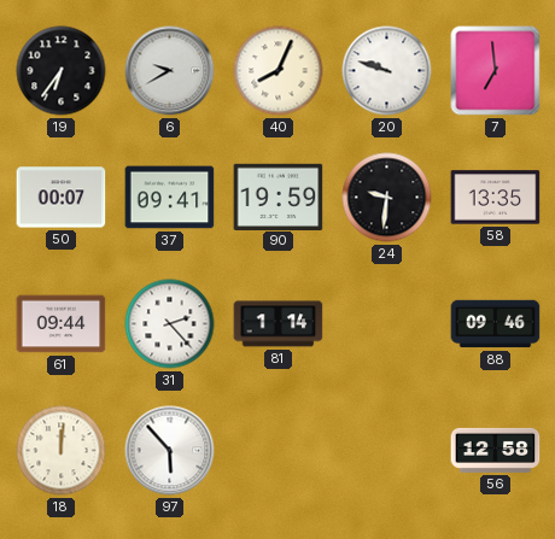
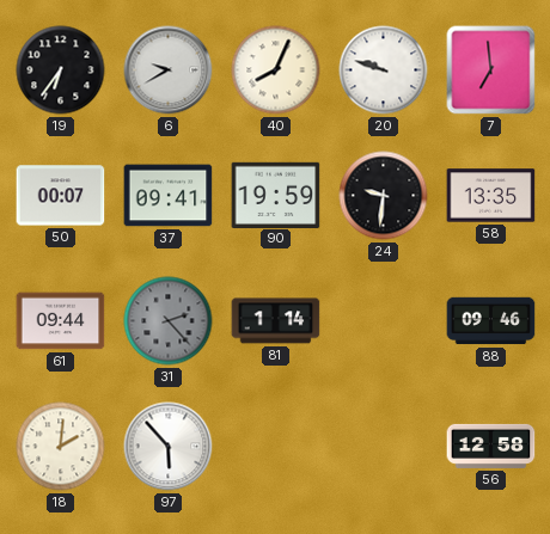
31 dial: white -> grey (169, 321)
18: 12:01 -> 2:01 (61, 447)
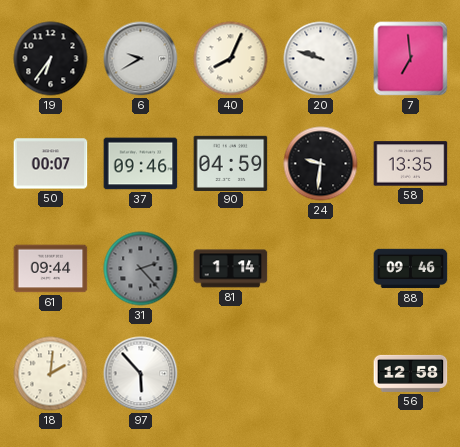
37: 09:41 -> 09:46 (141, 164)
90: 19:59 -> 04:59 (231, 163)
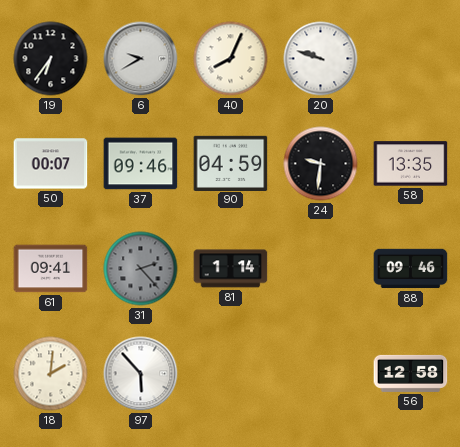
7: 6:59 -> none (411, 59)
61: 09:44 -> 09:41 (51, 269)
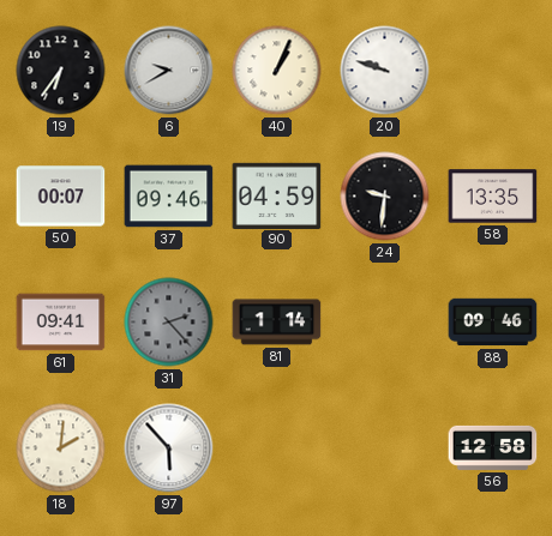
40: 8:04 -> 1:04 (277, 71)
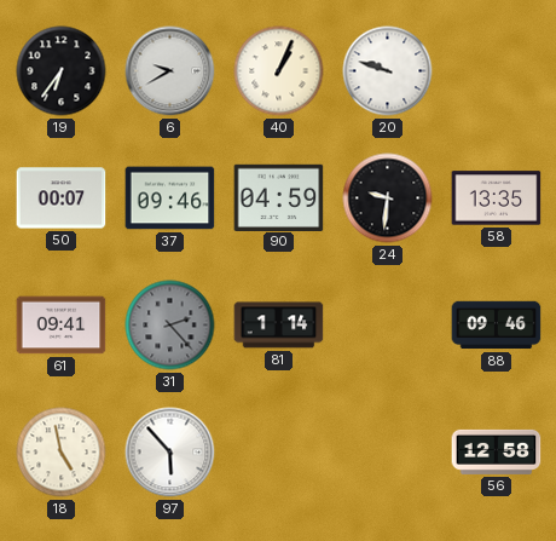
18: 2:01 -> 4:58 (62, 453)
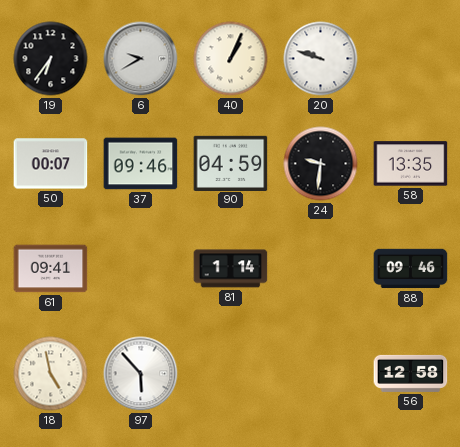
31: 2:23 -> none (170, 326)
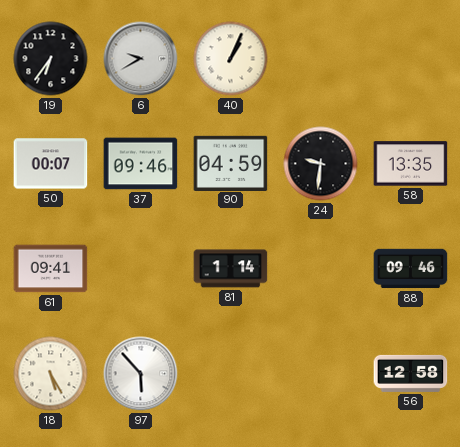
20: 9:48 -> none (321, 59)
18: 4:58 -> 5:25 (51, 374)
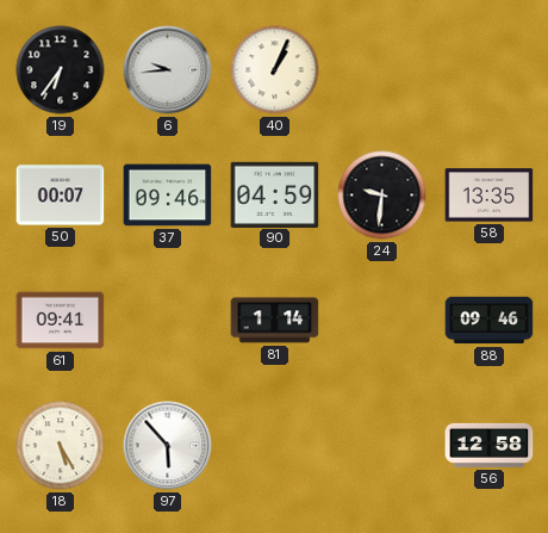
6: 9:40 -> 9:44 (168, 70)
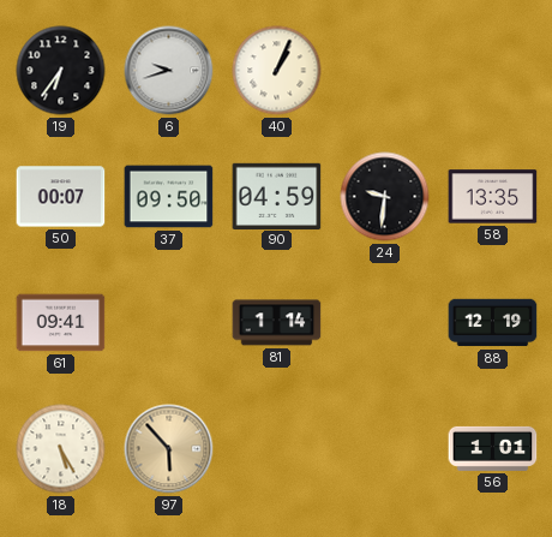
6: 9:44 -> 9:42 (169, 71)
37: 09:46 -> 09:50 (169, 197)
88: 09:46 -> 12:19 (493, 323)
97 dial: white -> champagne (169, 449)
56: 12:58 -> 1:01 (493, 448)
